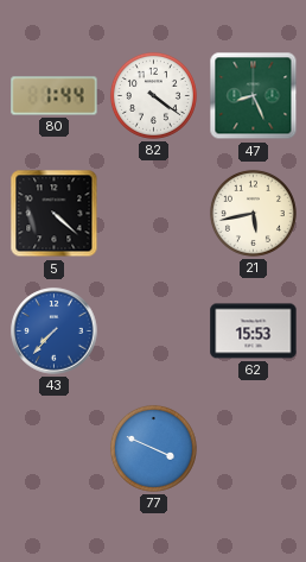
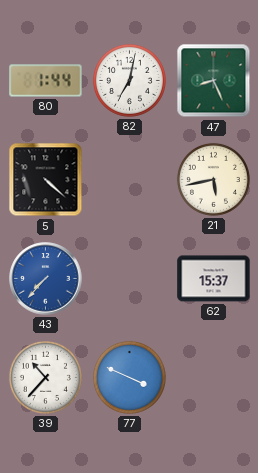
82: 4:21 -> 7:02 (129, 80)
62: 15:53 -> 15:37 (214, 279)
39: none -> 10:37 (45, 377)
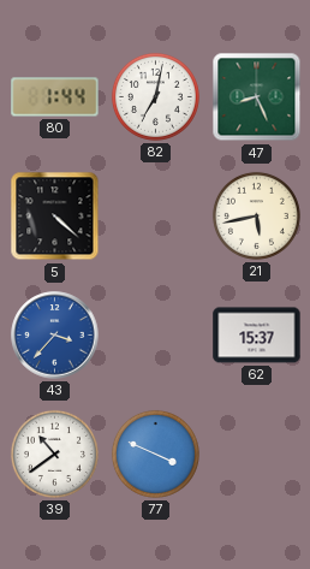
43: 7:37 -> 3:37 (55, 336)
39: 10:37 -> 10:39 (54, 454)
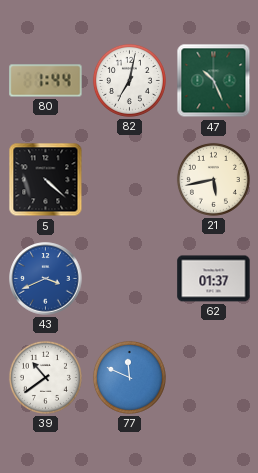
47: 8:26 -> 10:26 (214, 81)
43: 3:37 -> 3:41 (46, 279)
62: 15:37 -> 01:37 (214, 279)
77: 3:49 -> 11:49 (129, 377)
